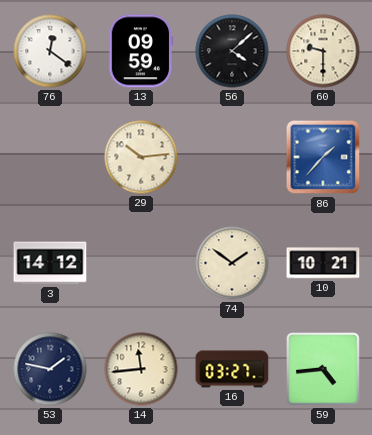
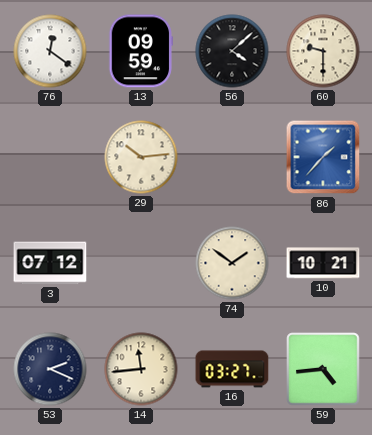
3: 14:12 -> 07:12 (50, 263)
53: 1:47 -> 2:19 (50, 369)
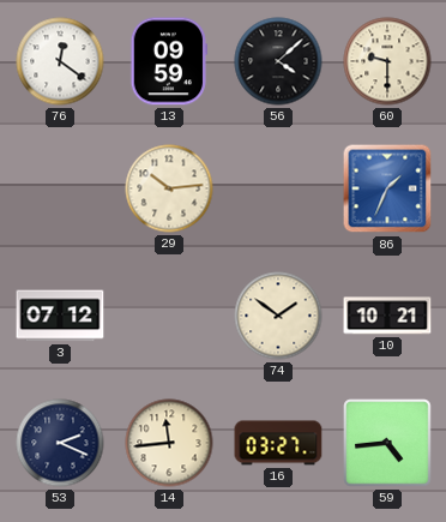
86: 1:37 -> 1:34 (387, 188)
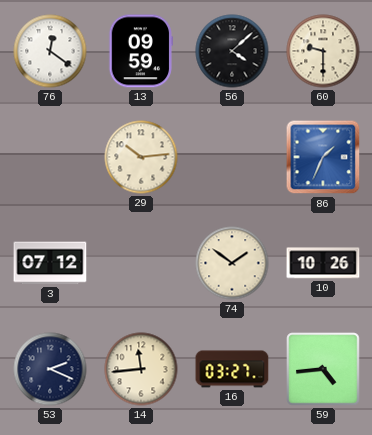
10: 10:21 -> 10:26 (323, 263)
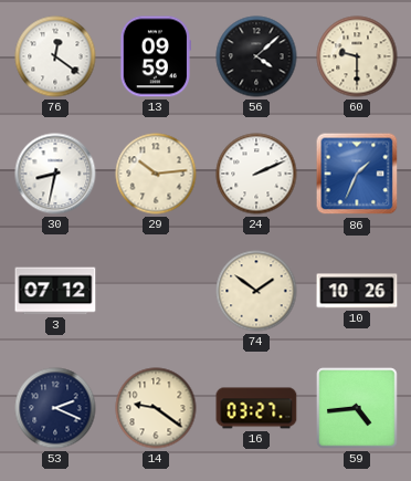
30: none -> 8:32 (55, 174)
24: none -> 2:11 (256, 174)
14: 11:44 -> 9:21 (156, 408)
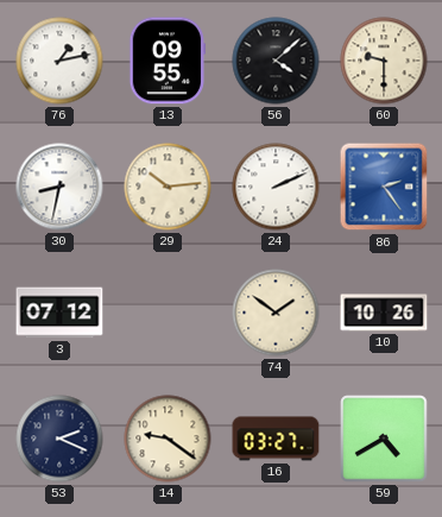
76: 12:21 -> 1:13 (59, 61)
13: 09:59 -> 09:55 (166, 61)
86: 1:34 -> 2:24 (384, 187)
59: 4:44 -> 4:40 (384, 439)
